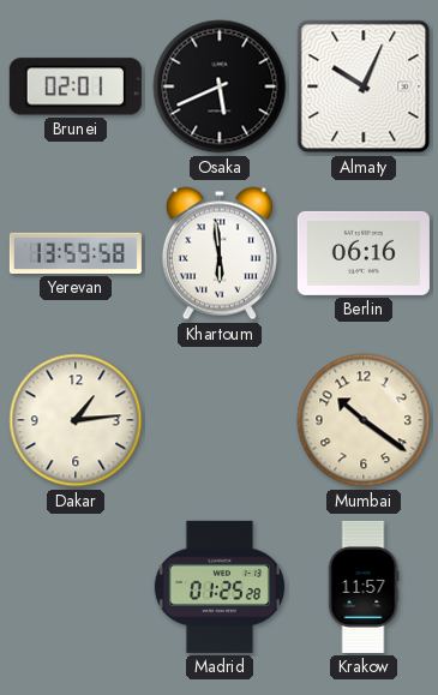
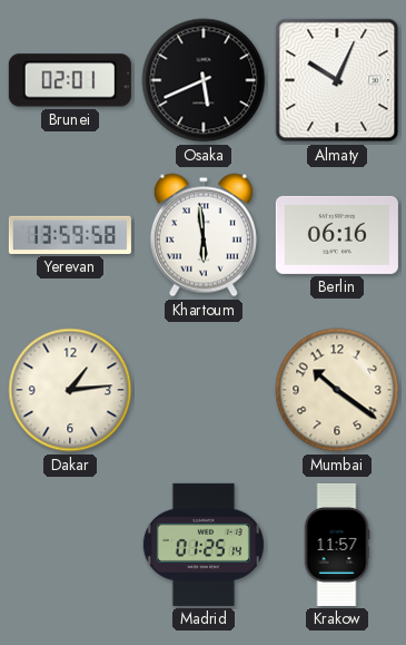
Madrid: 01:25:28 -> 01:25:14 (204, 545)
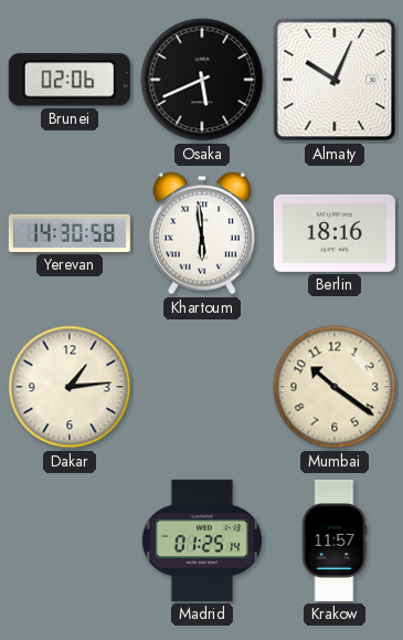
Brunei: 02:01 -> 02:06 (70, 80)
Yerevan: 13:59 -> 14:30 (70, 233)
Berlin: 06:16 -> 18:16 (335, 233)
